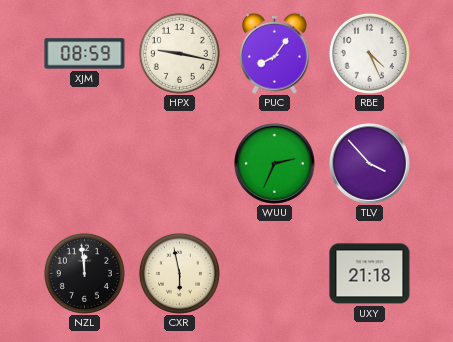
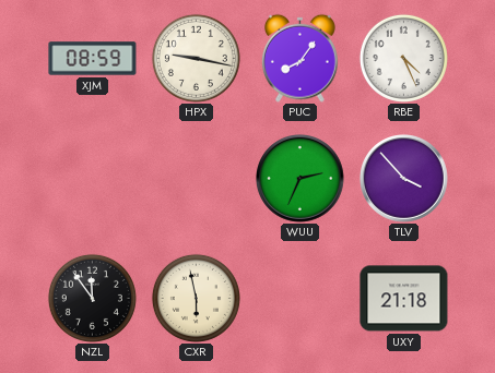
NZL: 11:59 -> 11:54 (92, 298)
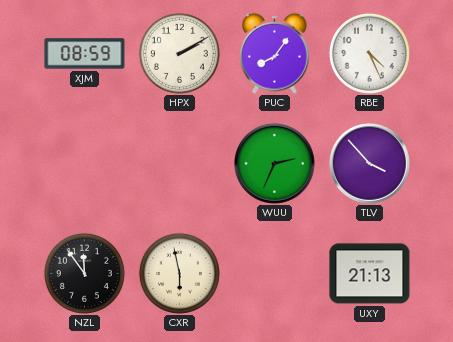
HPX: 9:17 -> 2:10 (179, 53)
UXY: 21:18 -> 21:13 (370, 274)
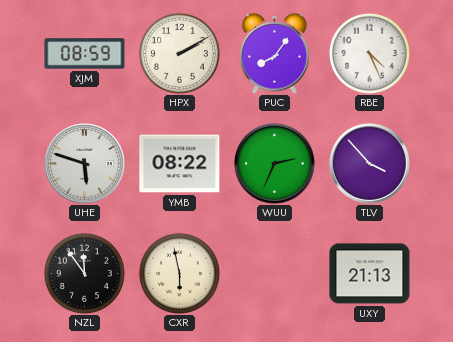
UHE: none -> 5:48 (85, 164)
YMB: none -> 08:22 (180, 164)
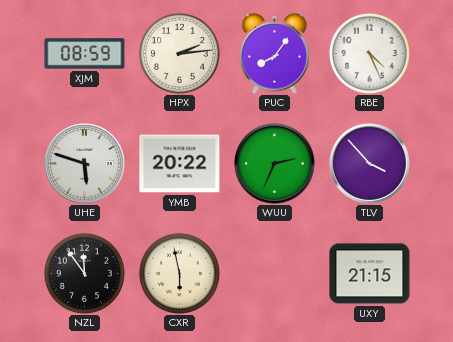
HPX: 2:10 -> 2:14 (179, 53)
YMB: 08:22 -> 20:22 (180, 164)
UXY: 21:13 -> 21:15 (370, 274)
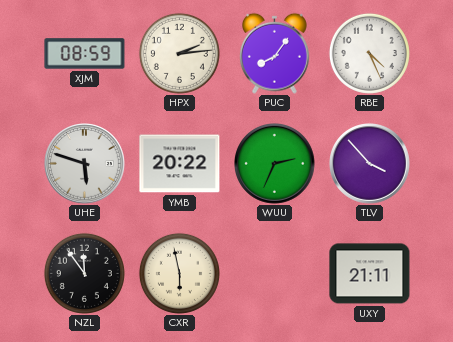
UXY: 21:15 -> 21:11 (370, 274)
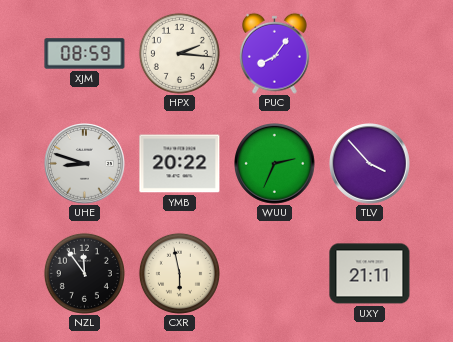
HPX: 2:14 -> 2:16 (179, 53)
RBE: 4:26 -> none (369, 53)
UHE: 5:48 -> 8:48 (85, 164)
